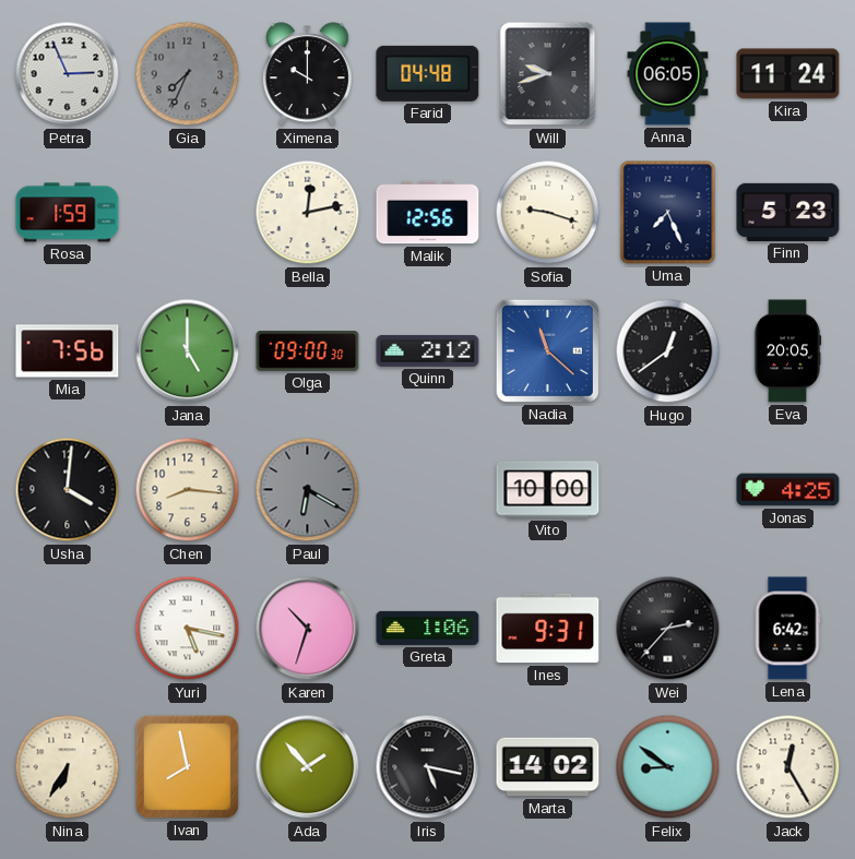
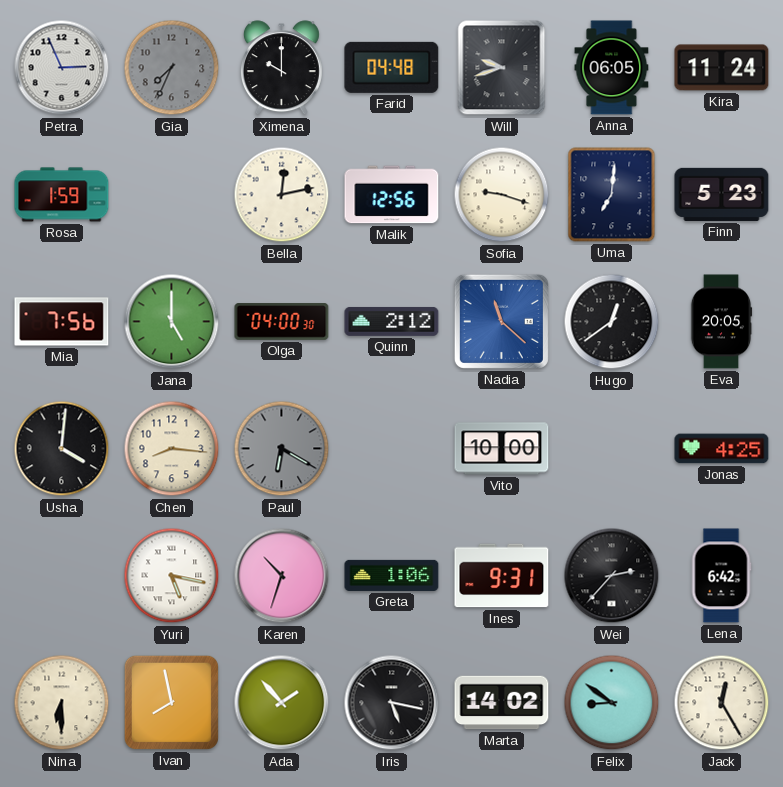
Uma: 7:26 -> 7:01 (612, 195)
Olga: 09:00 -> 04:00 (282, 322)
Nina: 6:35 -> 6:30 (62, 703)
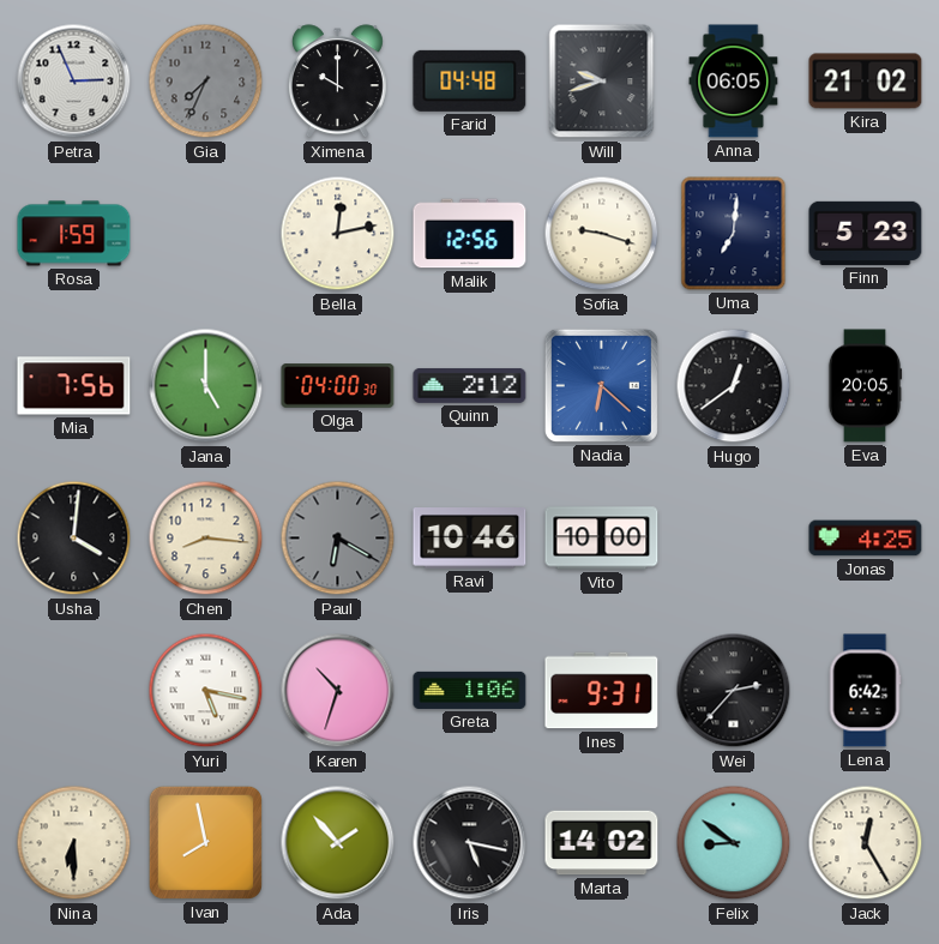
Kira: 11:24 -> 21:02 (866, 82)
Nadia: 11:22 -> 6:22 (601, 385)
Ravi: none -> 10:46 (470, 539)
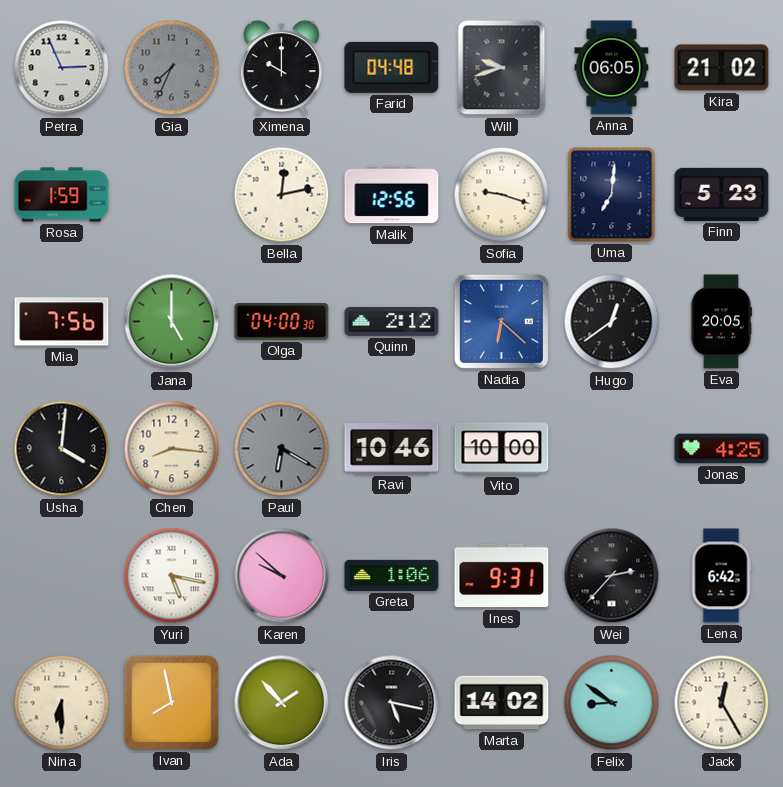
Karen: 10:33 -> 9:52 (282, 576)
